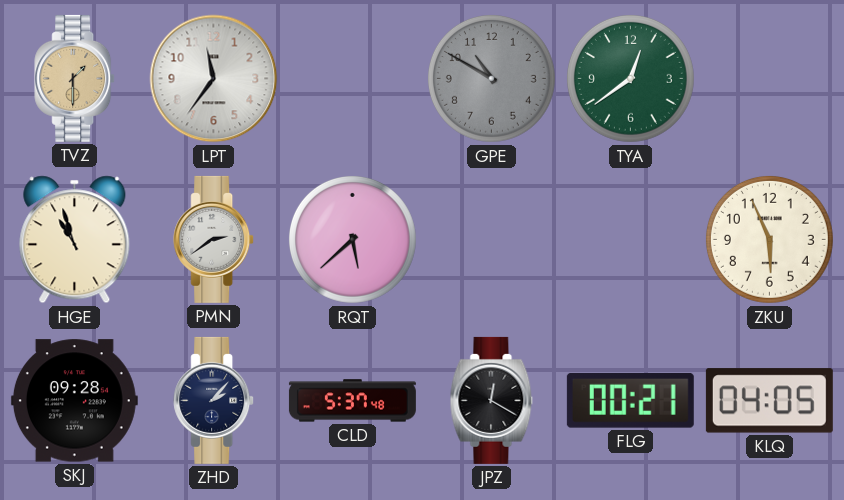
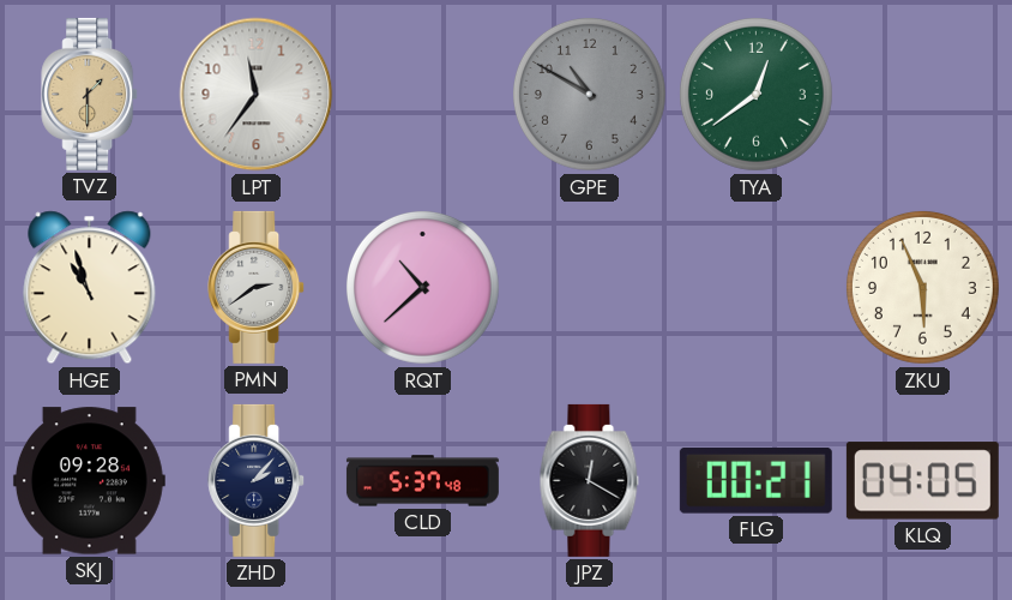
RQT: 5:38 -> 10:38 (422, 287)
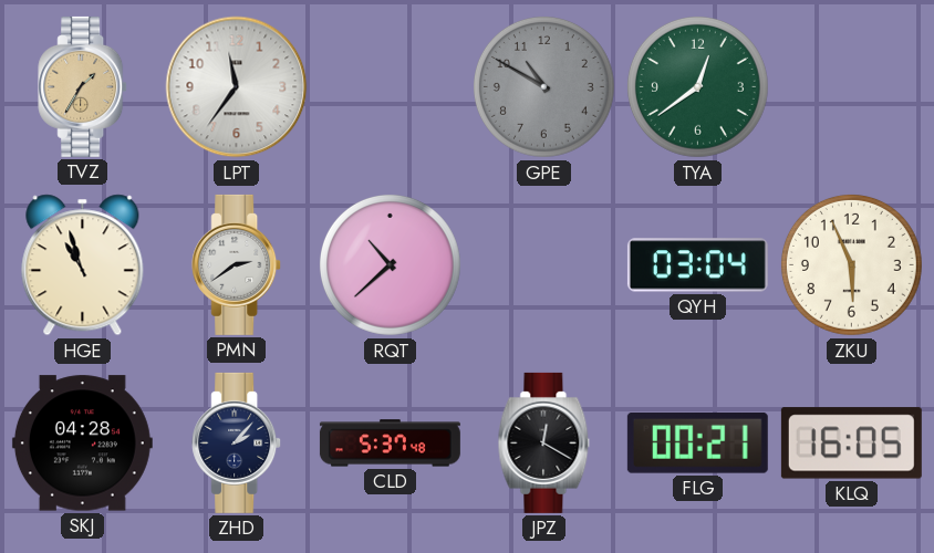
TVZ: 1:30 -> 1:35 (83, 86)
QYH: none -> 03:04 (697, 265)
SKJ: 09:28 -> 04:28 (82, 444)
KLQ: 04:05 -> 16:05 (851, 444)
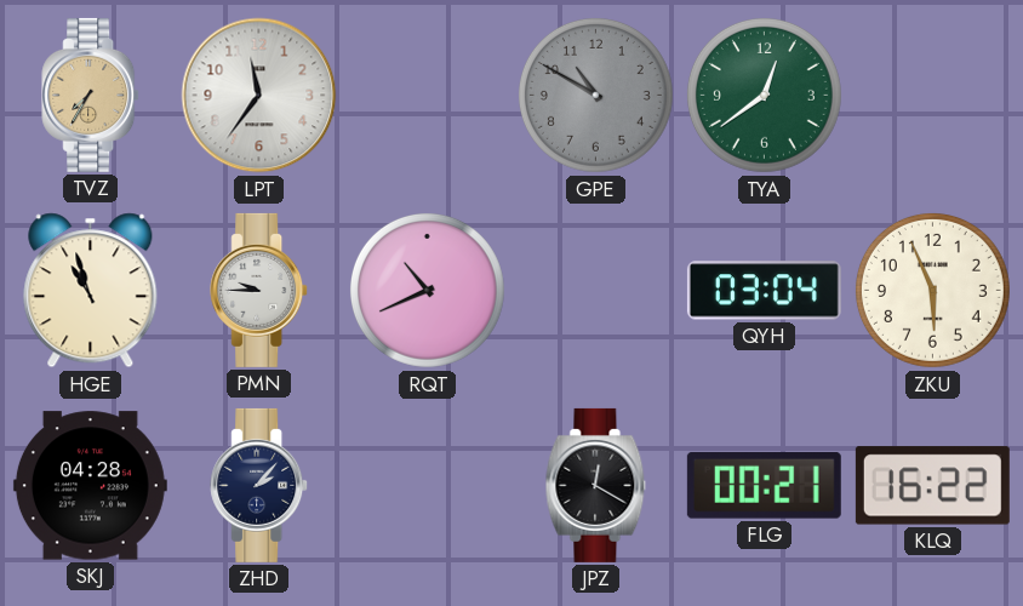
TVZ: 1:35 -> 7:35 (91, 95)
PMN: 2:39 -> 9:45 (259, 290)
RQT: 10:38 -> 10:41 (427, 290)
CLD: 5:37 -> none (390, 444)
KLQ: 16:05 -> 16:22 (932, 486)
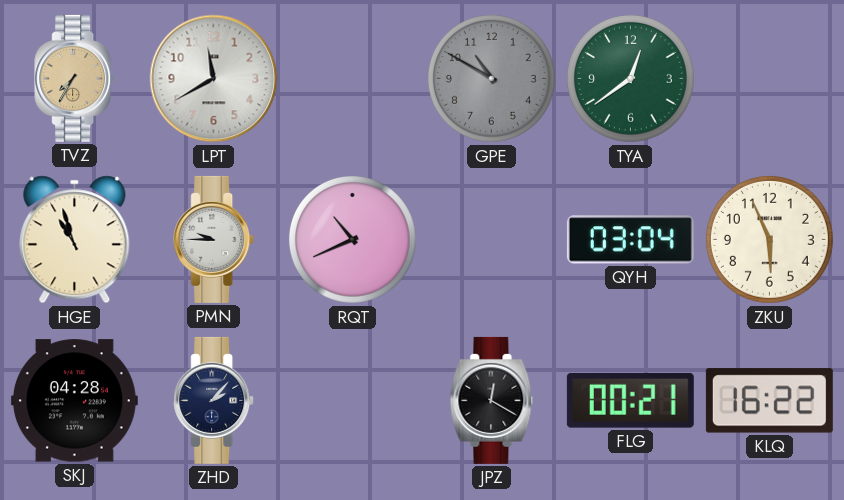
LPT: 11:36 -> 11:40 (214, 79)
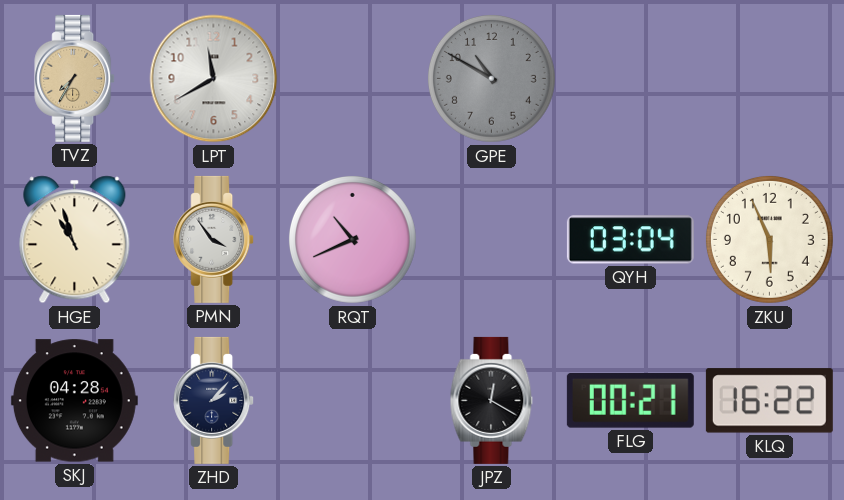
TYA: 12:39 -> none (630, 78)
PMN: 9:45 -> 3:54 (214, 239)
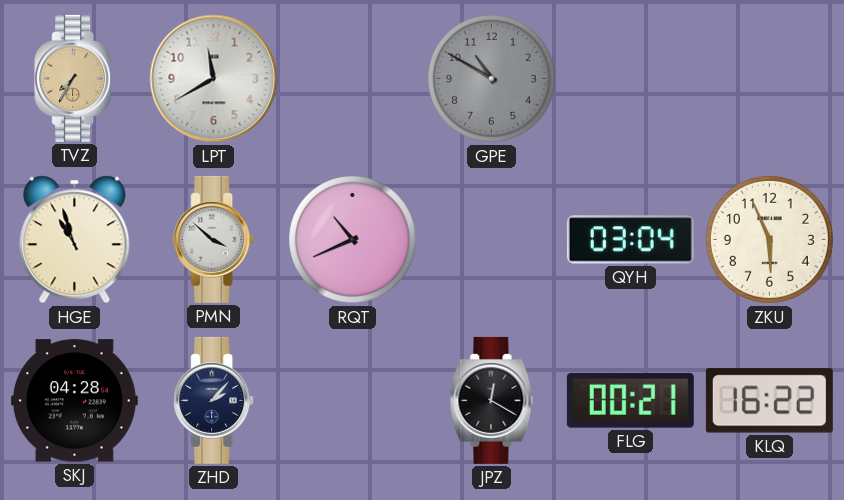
PMN: 3:54 -> 3:52 (214, 239)
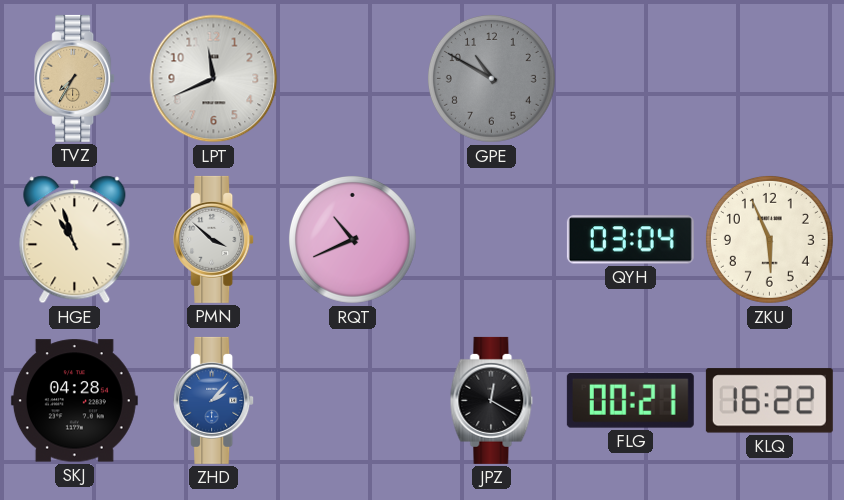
LPT: 11:40 -> 11:41 (214, 79)
ZHD dial: navy -> blue (214, 400)
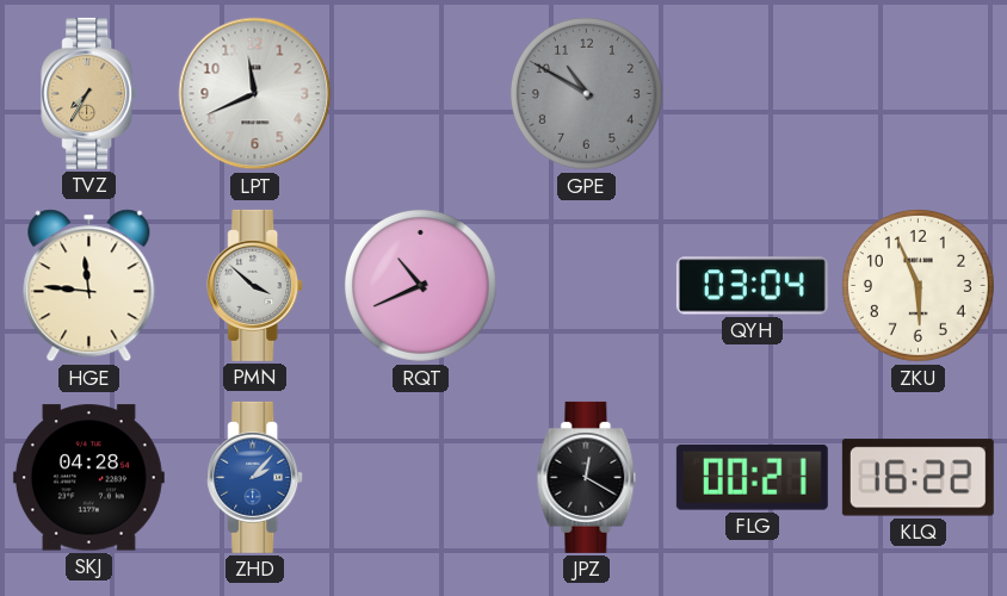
HGE: 10:57 -> 11:46 (89, 286)
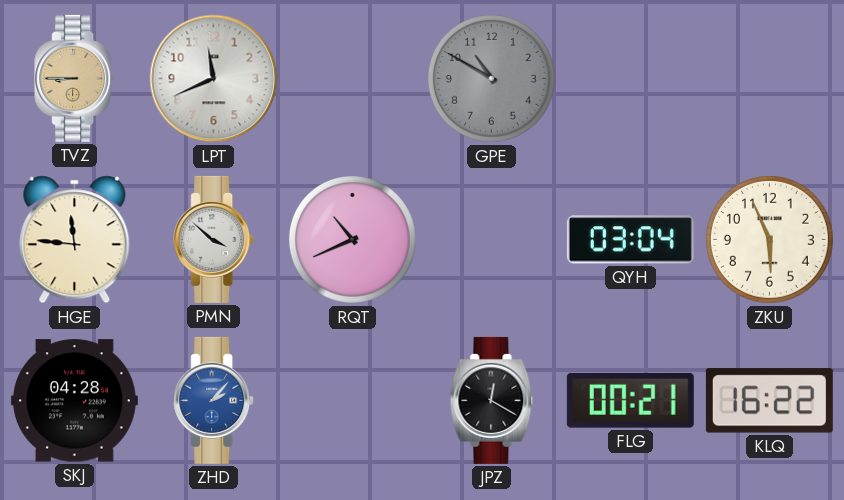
TVZ: 7:35 -> 8:45 (75, 78)
